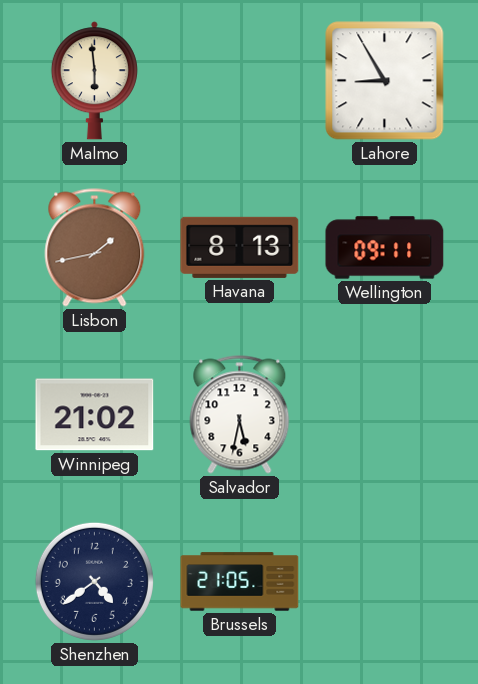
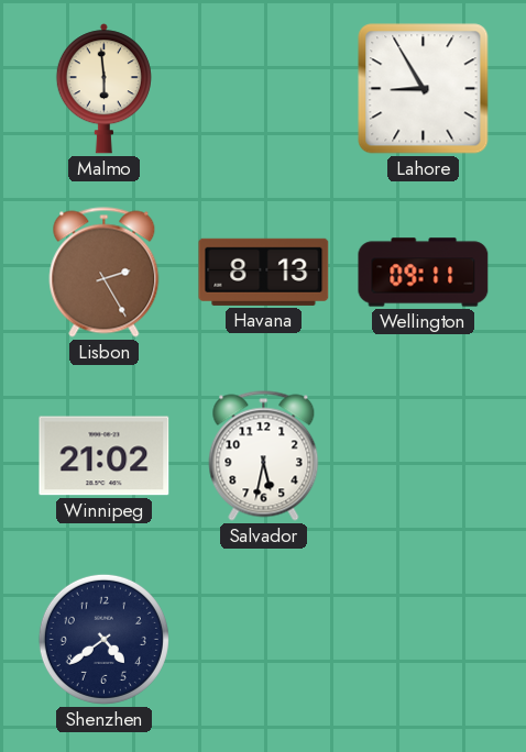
Lisbon: 1:43 -> 2:25 (105, 273)
Brussels: 21:05 -> none (240, 582)
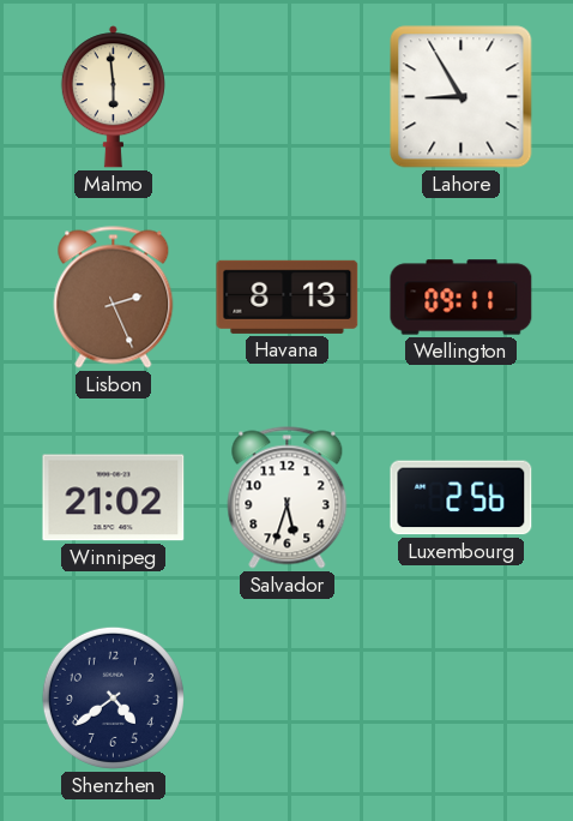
Lisbon: 2:25 -> 2:26 (114, 298)
Salvador: 5:32 -> 5:33 (288, 498)
Luxembourg: none -> 2:56 (462, 498)
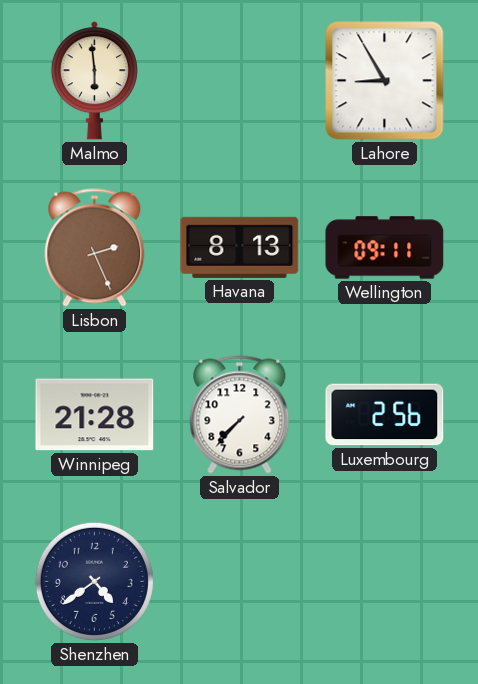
Winnipeg: 21:02 -> 21:28 (95, 415)
Salvador: 5:33 -> 7:37 (240, 415)
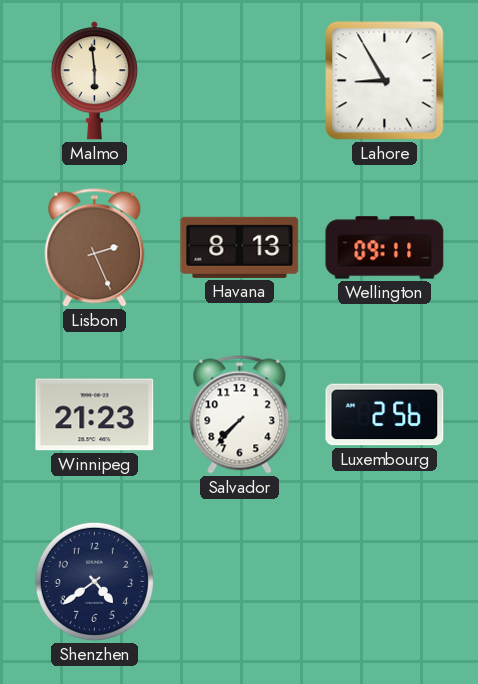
Winnipeg: 21:28 -> 21:23 (95, 415)
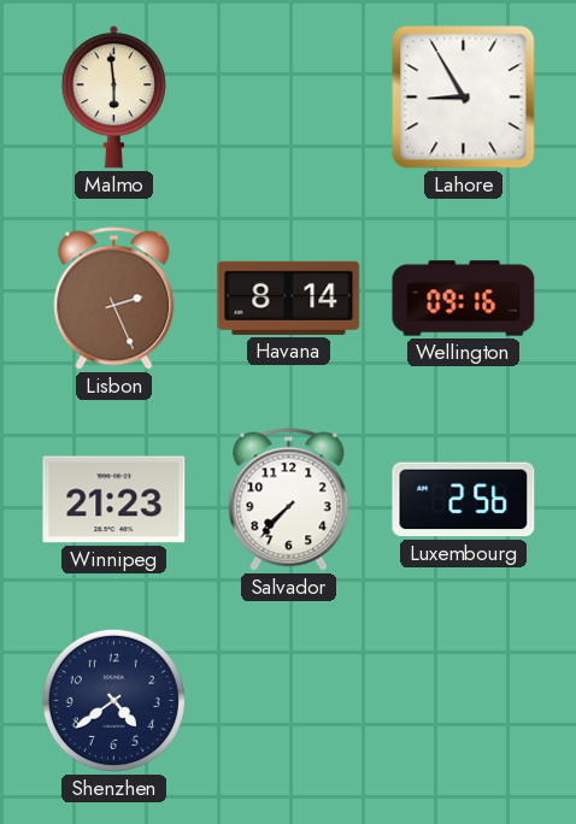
Havana: 8:13 -> 8:14 (289, 298)
Wellington: 09:11 -> 09:16 (464, 299)
